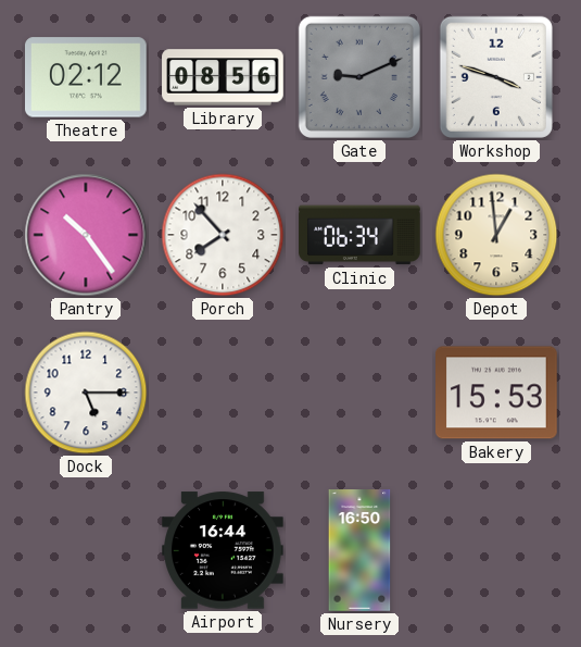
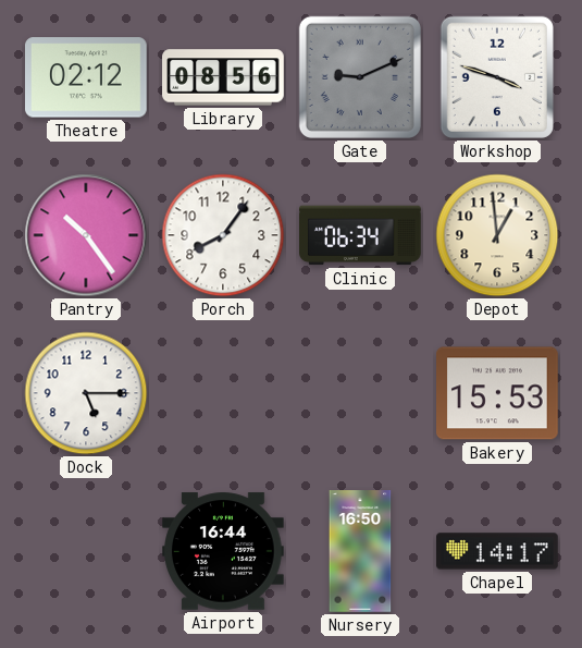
Porch: 7:53 -> 8:06 (223, 235)
Chapel: none -> 14:17 (497, 551)
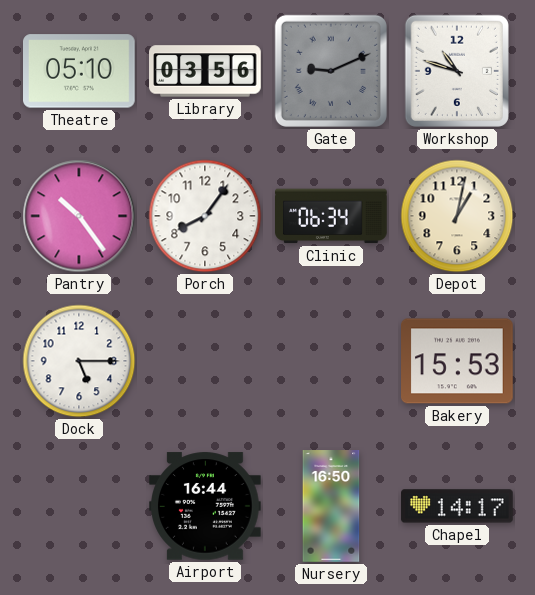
Theatre: 02:12 -> 05:10 (80, 71)
Library: 08:56 -> 03:56 (205, 71)
Workshop: 3:48 -> 10:48 (457, 71)
Depot: 12:59 -> 1:02 (457, 216)
